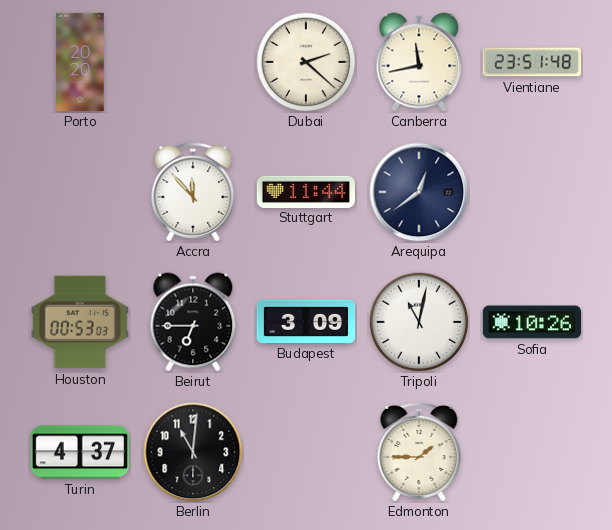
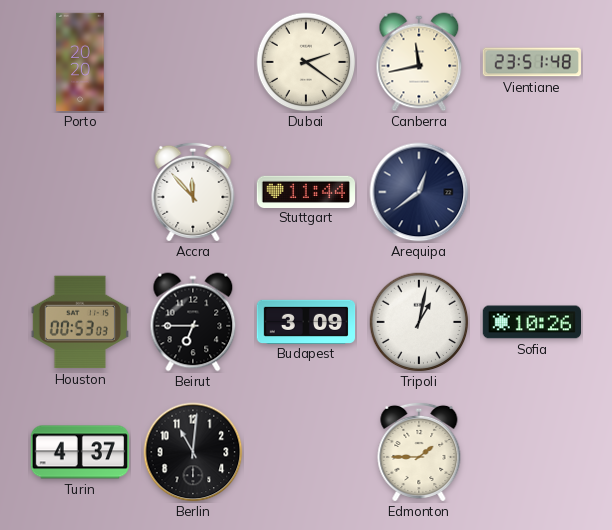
Dubai: 2:22 -> 2:21 (306, 62)
Tripoli: 11:02 -> 1:02 (419, 322)
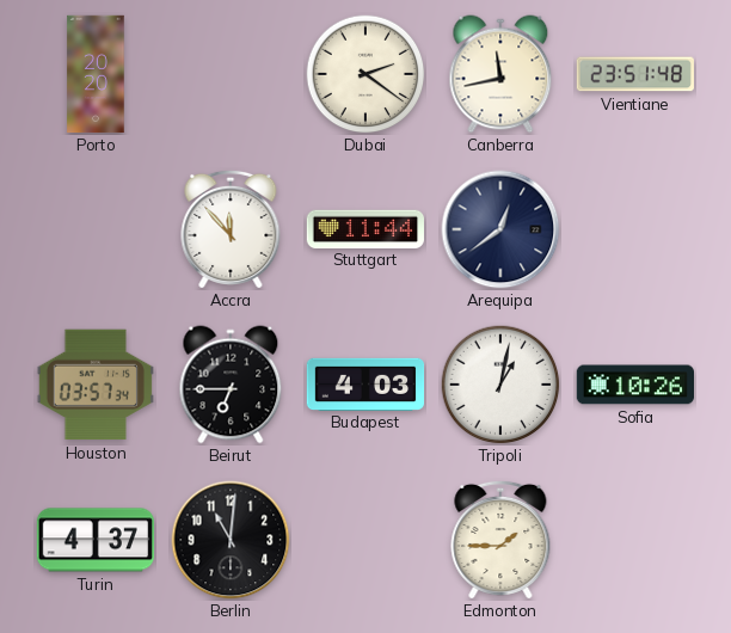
Houston: 00:53 -> 03:57 (96, 385)
Budapest: 3:09 -> 4:03 (365, 383)
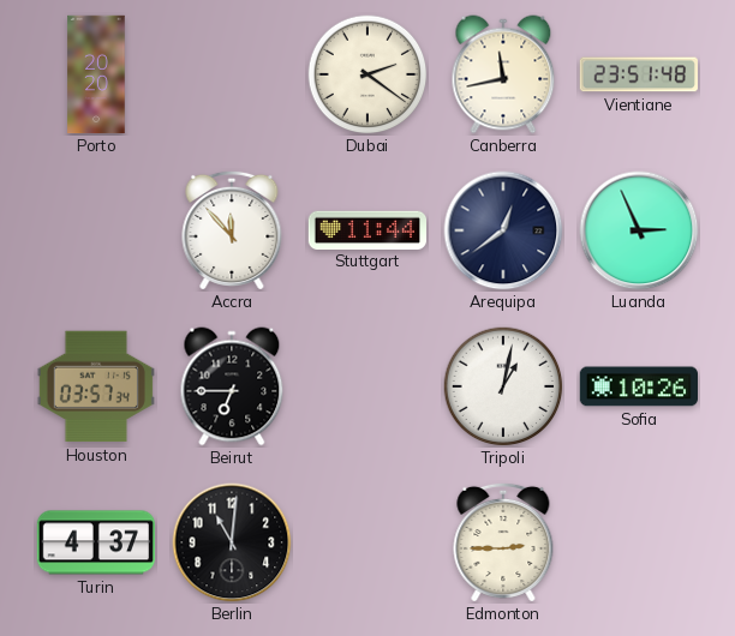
Luanda: none -> 2:56 (639, 230)
Budapest: 4:03 -> none (365, 383)
Edmonton: 1:45 -> 2:45 (503, 542)
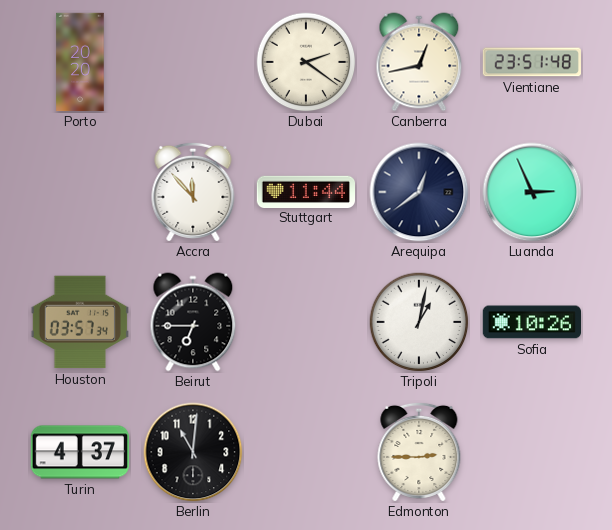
Canberra: 11:43 -> 12:43 (419, 62)
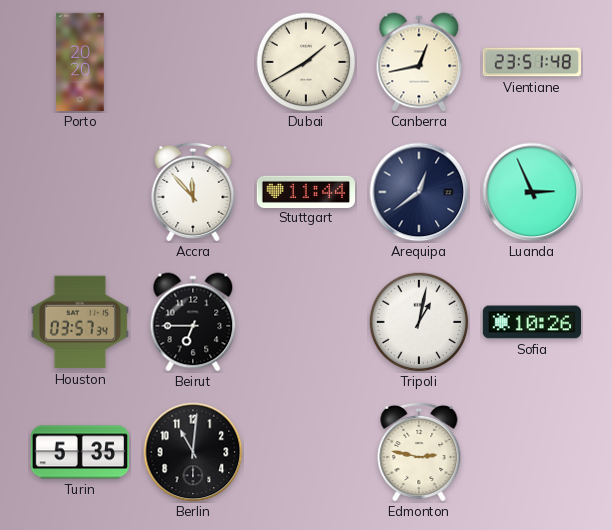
Dubai: 2:21 -> 1:40 (306, 62)
Turin: 4:37 -> 5:35 (79, 452)
Edmonton: 2:45 -> 2:47 (419, 452)
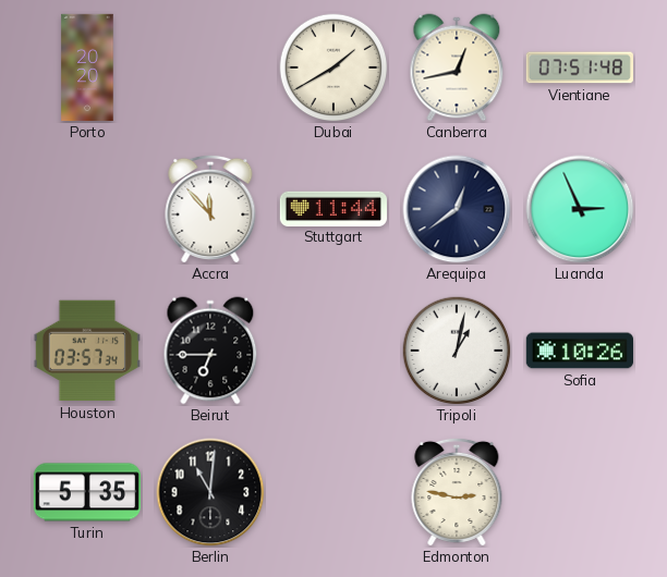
Vientiane: 23:51 -> 07:51 (579, 67)
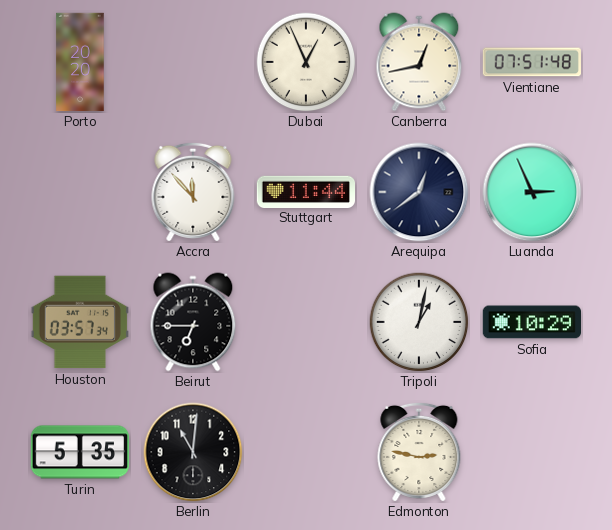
Dubai: 1:40 -> 12:56 (306, 62)
Sofia: 10:26 -> 10:29 (531, 322)
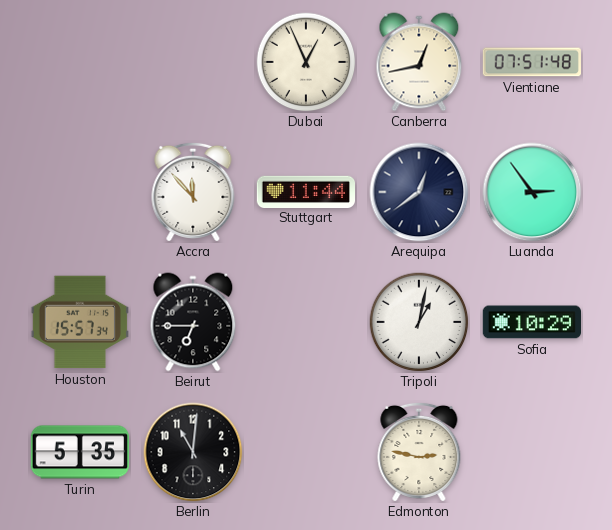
Porto: 20:20 -> none (80, 62)
Luanda: 2:56 -> 2:54 (532, 192)
Houston: 03:57 -> 15:57 (80, 322)
